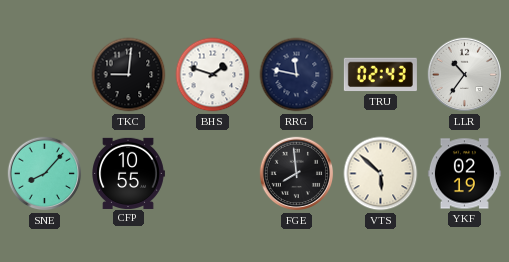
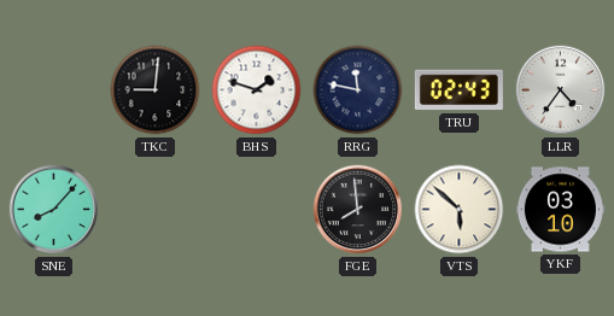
LLR: 10:36 -> 4:36 (561, 90)
CFP: 10:55 -> none (128, 173)
YKF: 02:19 -> 03:10 (560, 210)
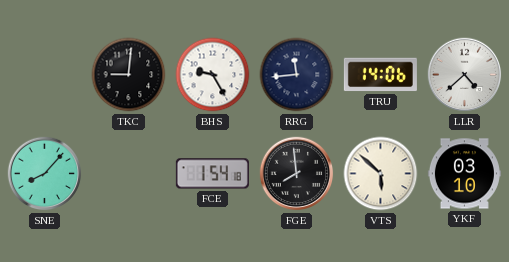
BHS: 1:48 -> 9:25 (213, 75)
RRG: 11:47 -> 11:44 (297, 75)
TRU: 02:43 -> 14:06 (380, 75)
LLR: 4:36 -> 4:38 (465, 75)
FCE: none -> 1:54 (212, 174)
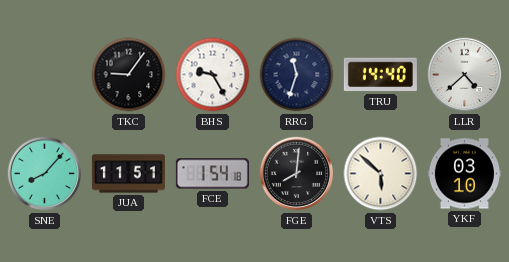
TKC: 9:01 -> 9:06 (129, 75)
RRG: 11:44 -> 11:33 (297, 75)
TRU: 14:06 -> 14:40 (380, 75)
JUA: none -> 11:51 (128, 174)
FGE: 7:59 -> 8:01 (297, 174)
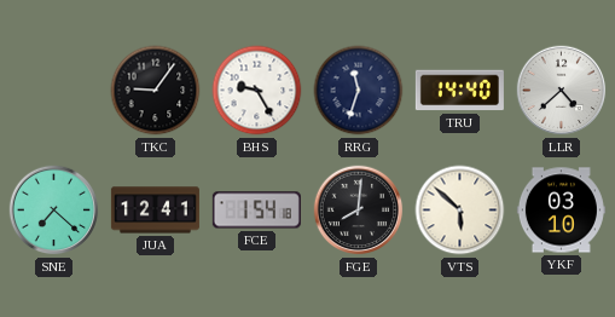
SNE: 8:07 -> 7:22 (54, 211)
JUA: 11:51 -> 12:41 (155, 211)
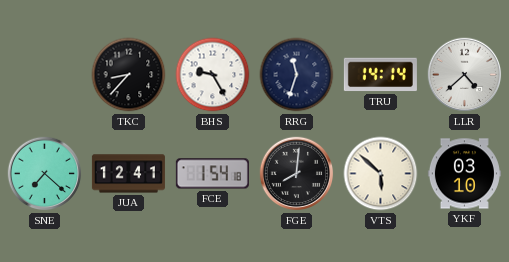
TKC: 9:06 -> 8:37 (129, 75)
TRU: 14:40 -> 14:14 (380, 75)
